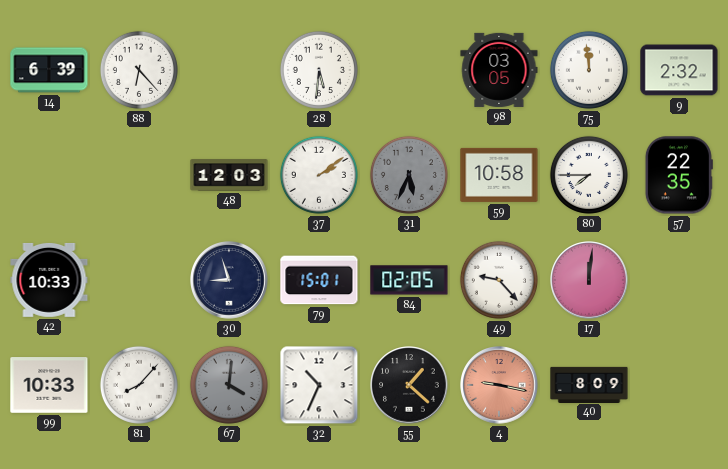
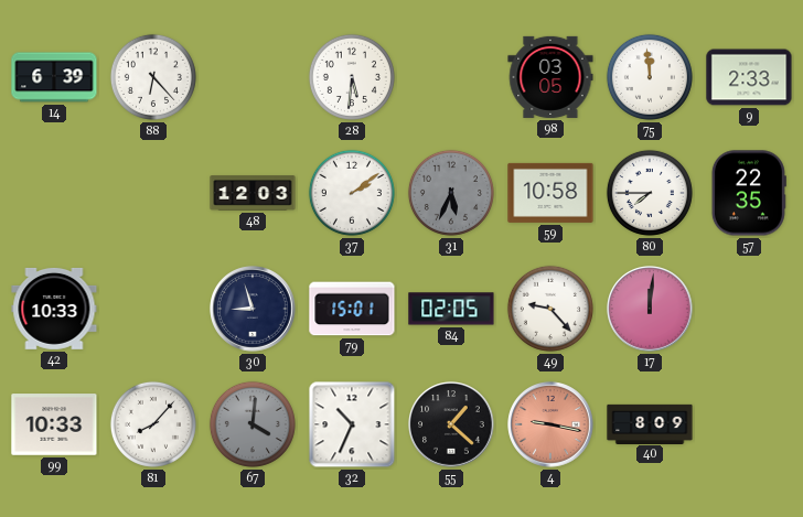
9: 2:32 -> 2:33 (749, 77)
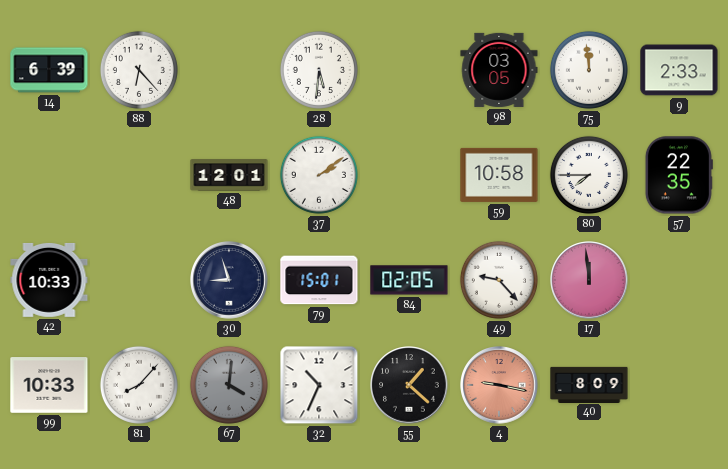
48: 12:03 -> 12:01 (229, 175)
31: 5:34 -> none (451, 193)
17: 12:01 -> 11:59 (589, 280)
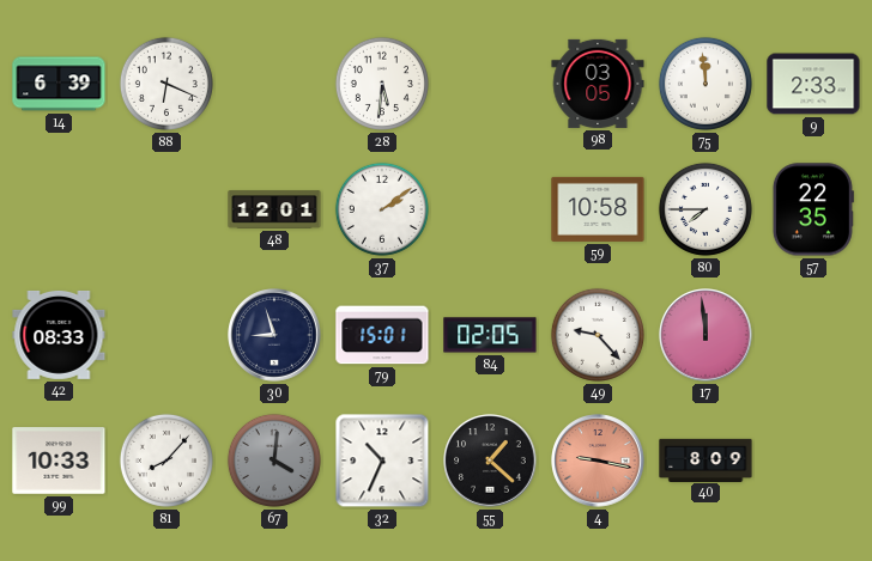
88: 6:23 -> 6:19 (166, 84)
42: 10:33 -> 08:33 (59, 335)
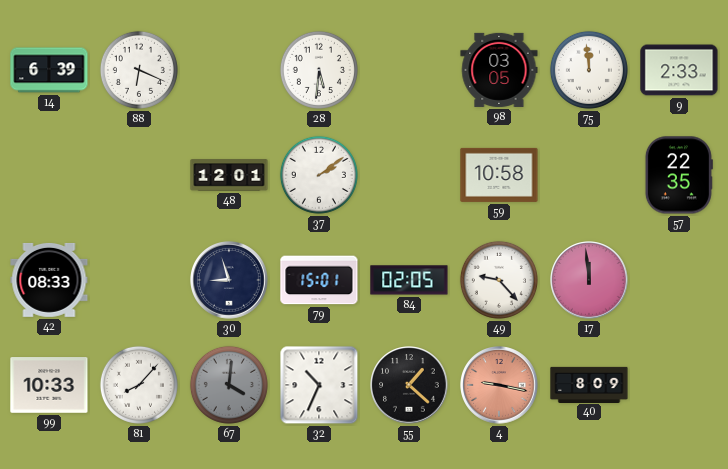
80: 7:45 -> none (706, 209)
